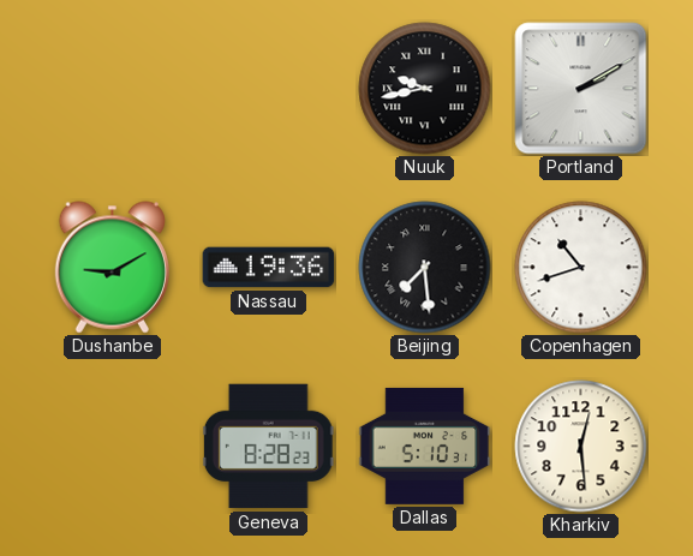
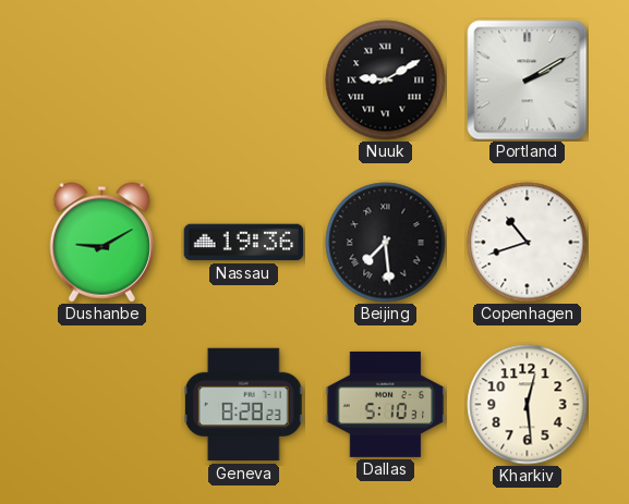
Nuuk: 9:43 -> 9:10 (386, 81)
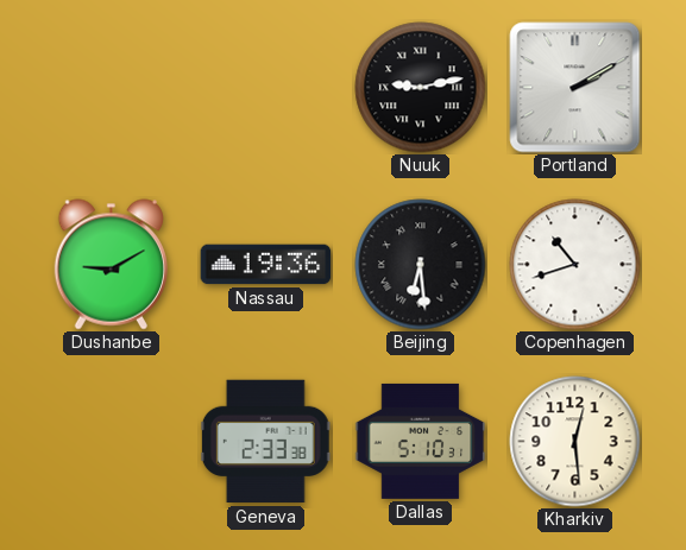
Nuuk: 9:10 -> 9:13 (421, 88)
Beijing: 7:29 -> 6:29 (421, 265)
Geneva: 8:28 -> 2:33 (265, 442)
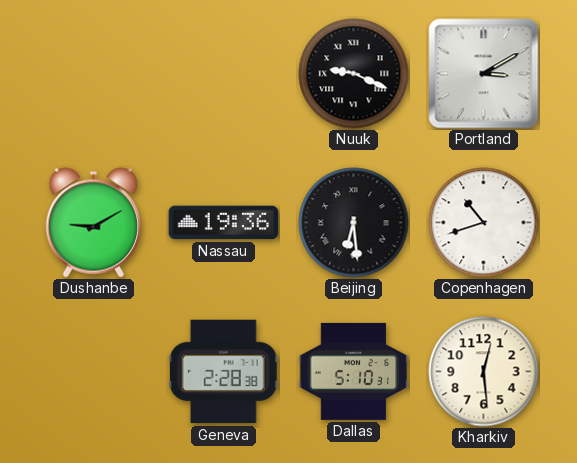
Nuuk: 9:13 -> 9:19 (354, 74)
Portland: 2:10 -> 3:10 (484, 74)
Geneva: 2:33 -> 2:28 (223, 372)
